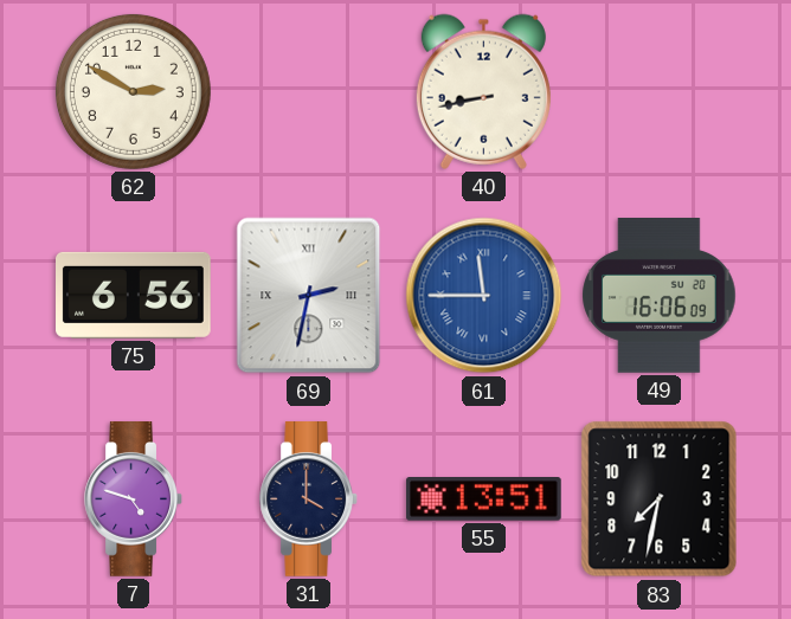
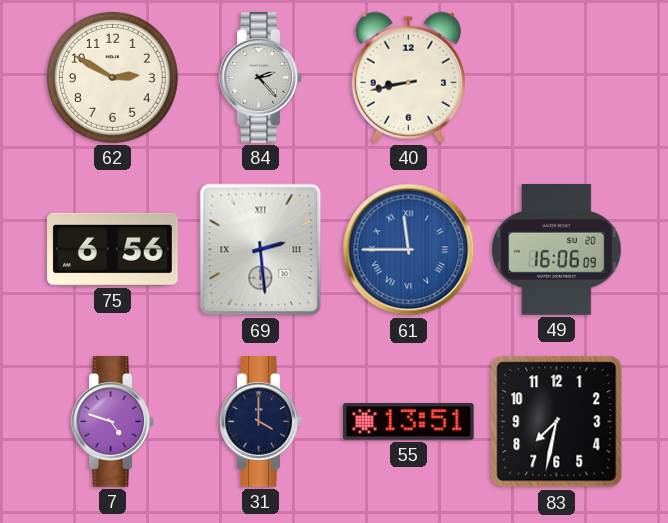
84: none -> 2:23 (260, 78)
69: 2:32 -> 2:29 (261, 250)
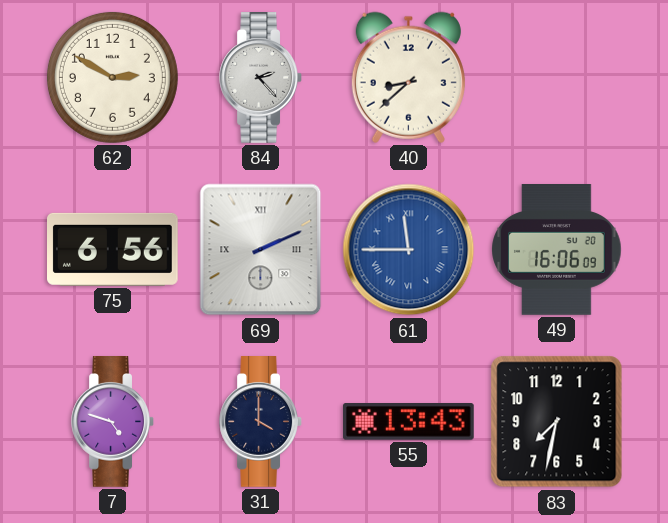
40: 8:43 -> 8:38 (408, 77)
69: 2:29 -> 2:11 (261, 250)
55: 13:51 -> 13:43 (408, 422)
